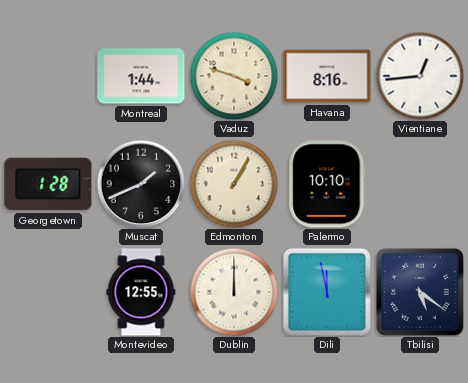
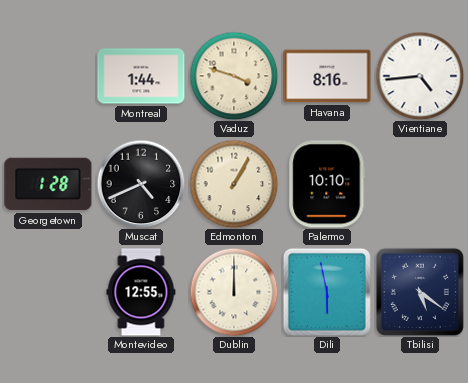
Vientiane: 12:44 -> 4:44 (420, 76)
Muscat: 1:41 -> 4:41 (141, 184)
Dili: 11:58 -> 5:58 (327, 292)
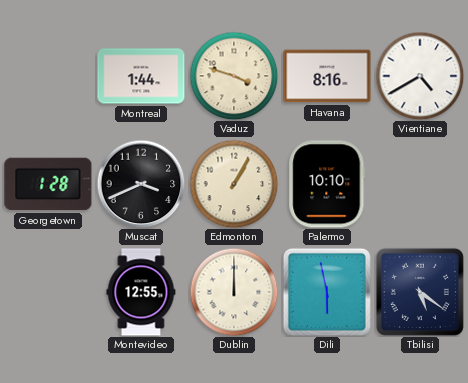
Vientiane: 4:44 -> 4:40 (420, 76)
Muscat: 4:41 -> 3:41 (141, 184)
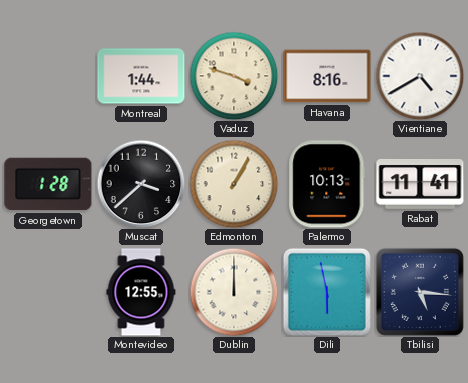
Muscat: 3:41 -> 3:38 (141, 184)
Palermo: 10:10 -> 10:13 (327, 184)
Rabat: none -> 11:41 (420, 184)
Tbilisi: 5:21 -> 5:16 (420, 292)
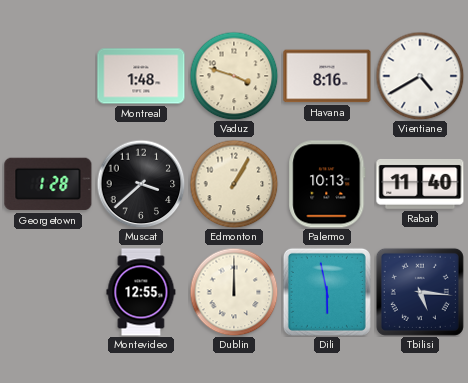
Montreal: 1:44 -> 1:48 (141, 76)
Rabat: 11:41 -> 11:40 (420, 184)
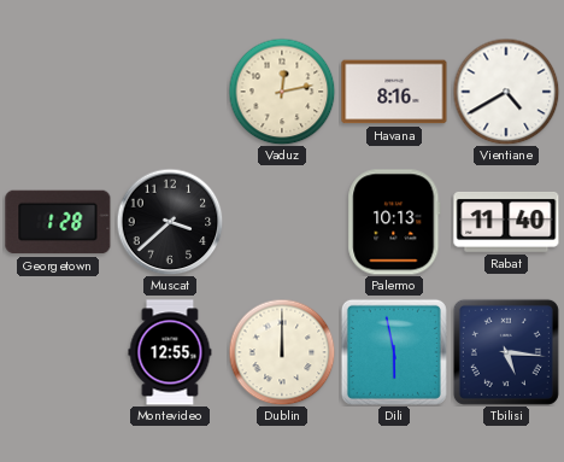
Montreal: 1:48 -> none (141, 76)
Vaduz: 3:48 -> 12:13 (282, 92)
Edmonton: 1:05 -> none (234, 184)
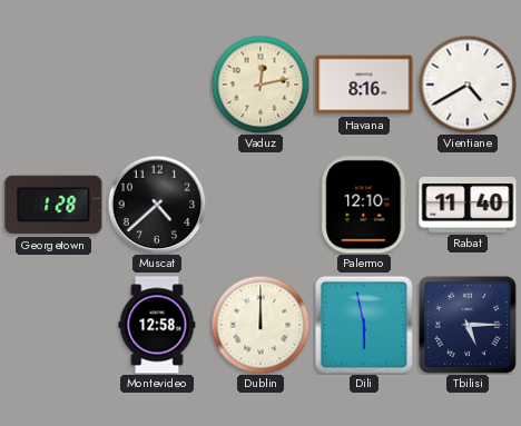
Muscat: 3:38 -> 4:38 (157, 205)
Palermo: 10:13 -> 12:10 (364, 205)
Montevideo: 12:55 -> 12:58 (157, 325)
Tbilisi: 5:16 -> 5:15 (468, 325)
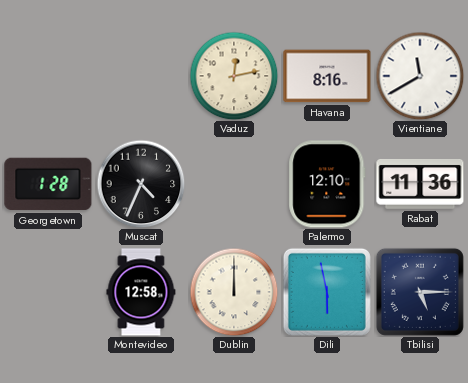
Vientiane: 4:40 -> 11:40 (420, 76)
Muscat: 4:38 -> 4:34 (141, 184)
Rabat: 11:40 -> 11:36 (420, 184)
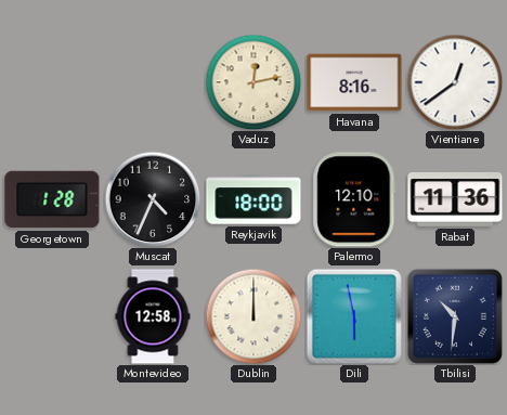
Vientiane: 11:40 -> 12:39 (455, 82)
Reykjavik: none -> 18:00 (253, 199)
Tbilisi: 5:15 -> 10:31 (455, 316)
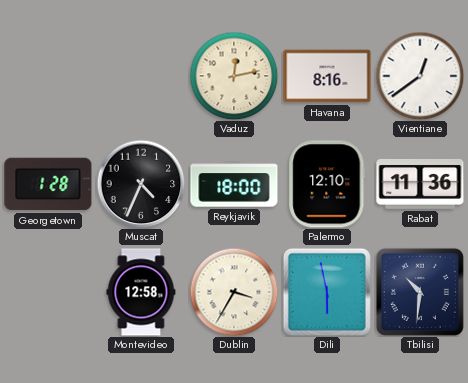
Dublin: 12:00 -> 3:35 (234, 292)
